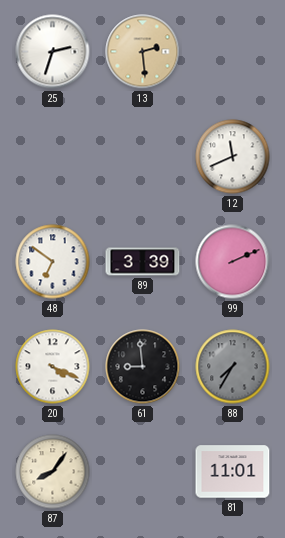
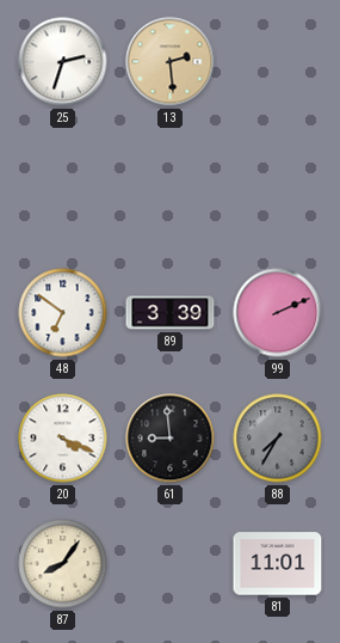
12: 11:41 -> none (233, 157)
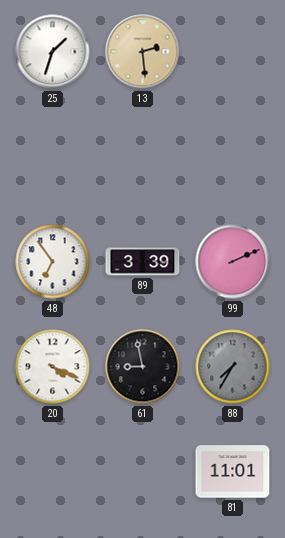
25: 2:33 -> 1:33 (53, 52)
48: 6:51 -> 6:54 (53, 262)
61: 8:59 -> 8:58 (143, 367)
87: 8:06 -> none (63, 564)
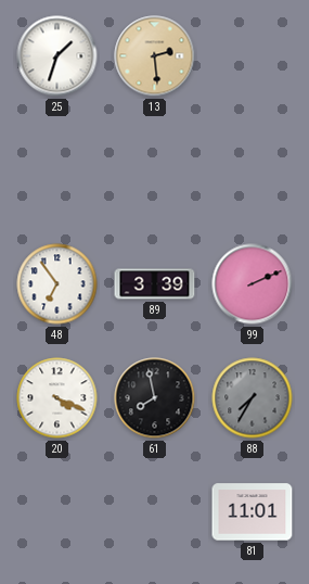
61: 8:58 -> 7:58 (155, 398)
